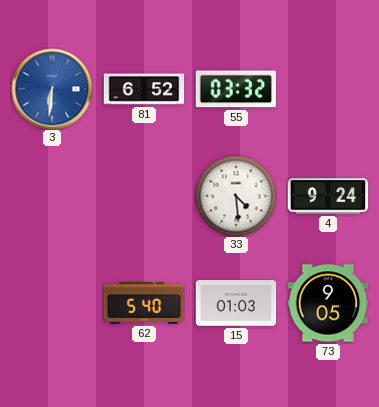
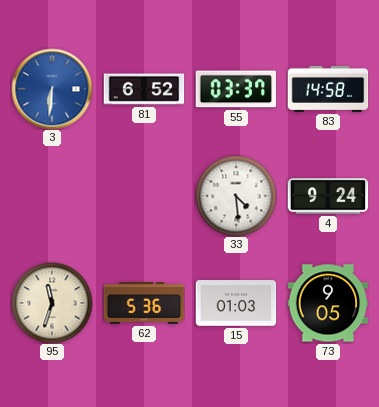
55: 03:32 -> 03:37 (236, 89)
83: none -> 14:58 (328, 89)
95: none -> 11:33 (52, 303)
62: 5:40 -> 5:36 (144, 303)
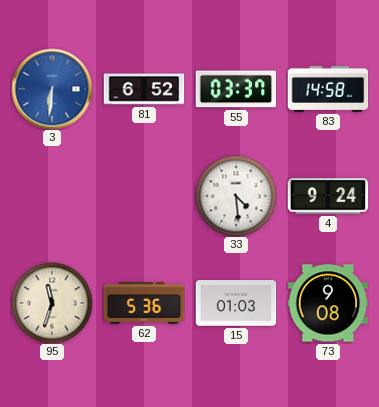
73: 9:05 -> 9:08 (328, 303)
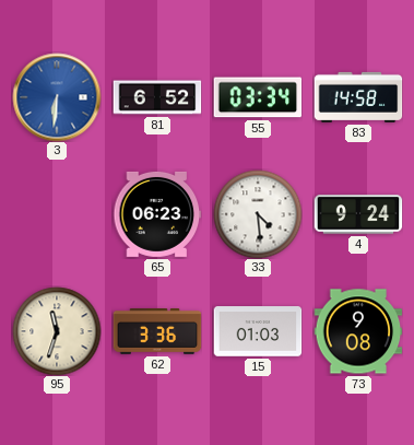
55: 03:37 -> 03:34 (258, 97)
65: none -> 06:23 (157, 214)
62: 5:36 -> 3:36 (157, 331)
